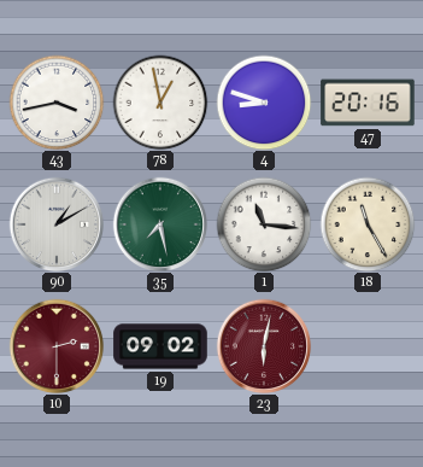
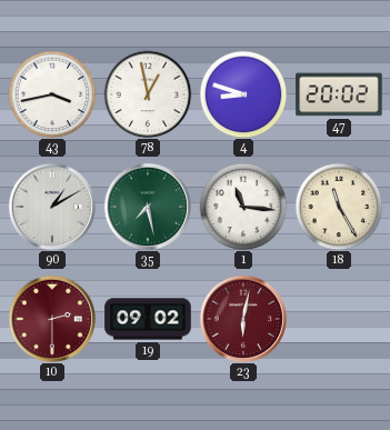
47: 20:16 -> 20:02 (339, 94)
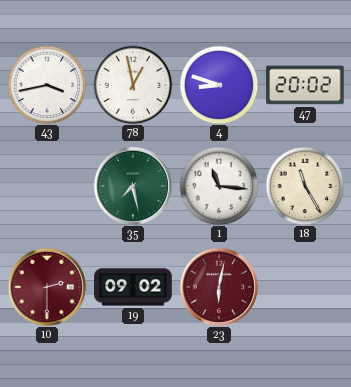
90: 1:10 -> none (52, 207)
